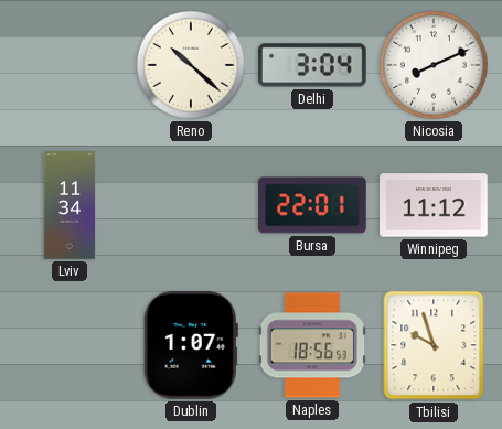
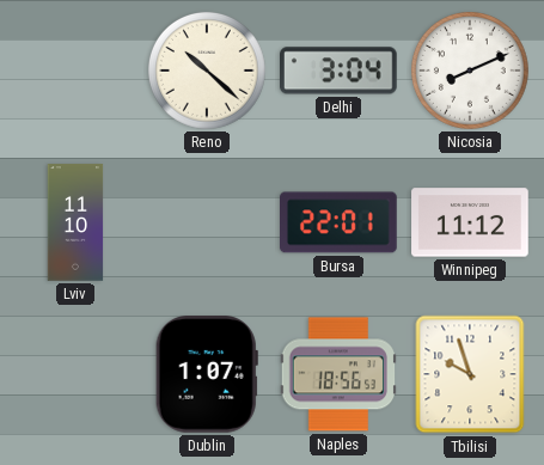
Lviv: 11:34 -> 11:10 (75, 222)
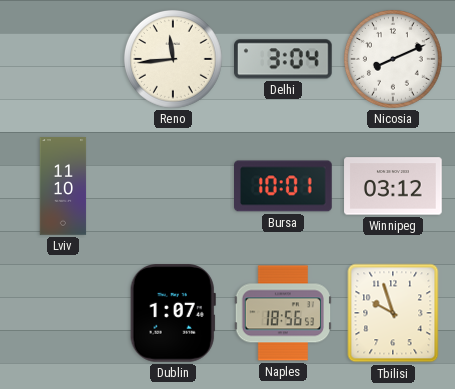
Reno: 10:22 -> 11:44 (173, 59)
Bursa: 22:01 -> 10:01 (284, 186)
Winnipeg: 11:12 -> 03:12 (393, 186)
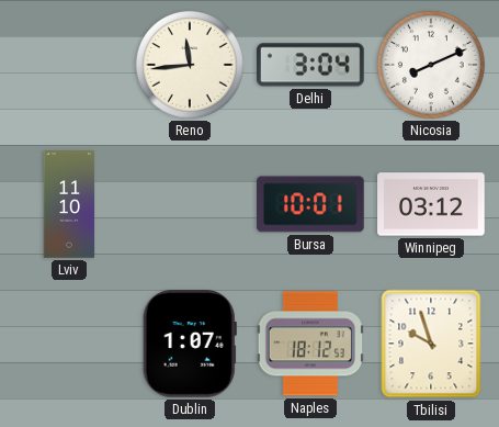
Naples: 18:56 -> 18:12 (309, 344)
